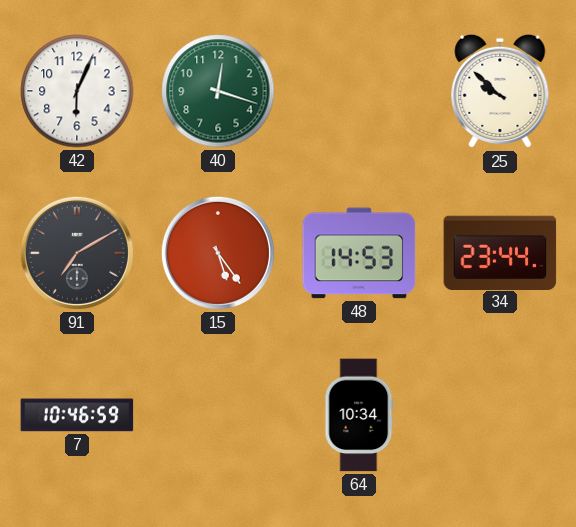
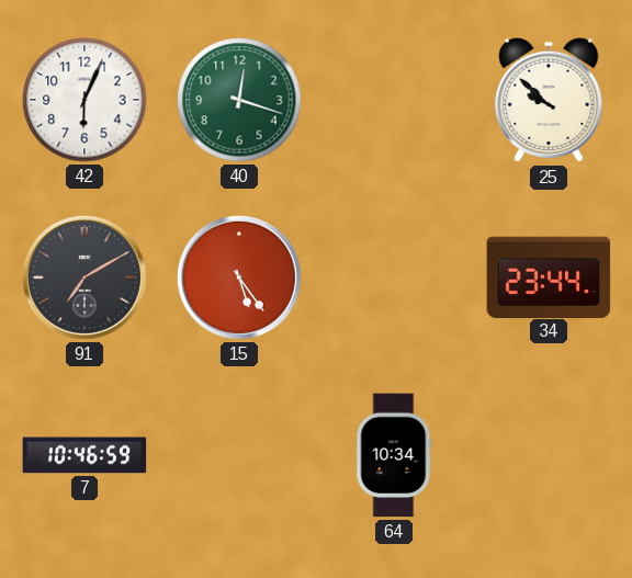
48: 14:53 -> none (359, 253)
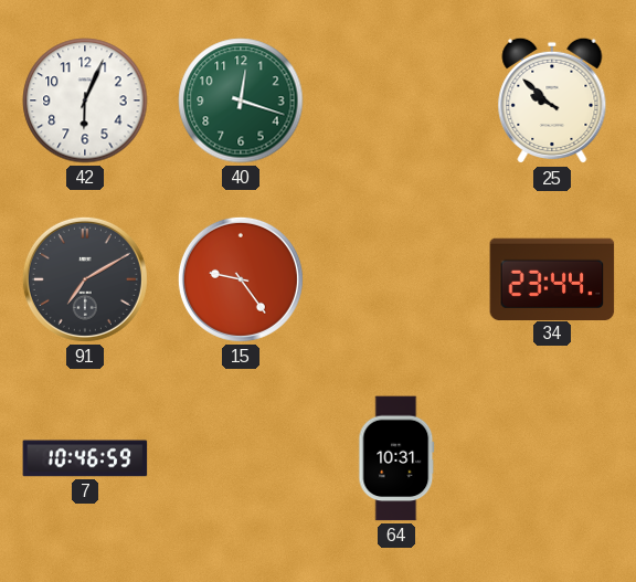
15: 5:24 -> 9:24 (241, 279)
64: 10:34 -> 10:31 (396, 458)
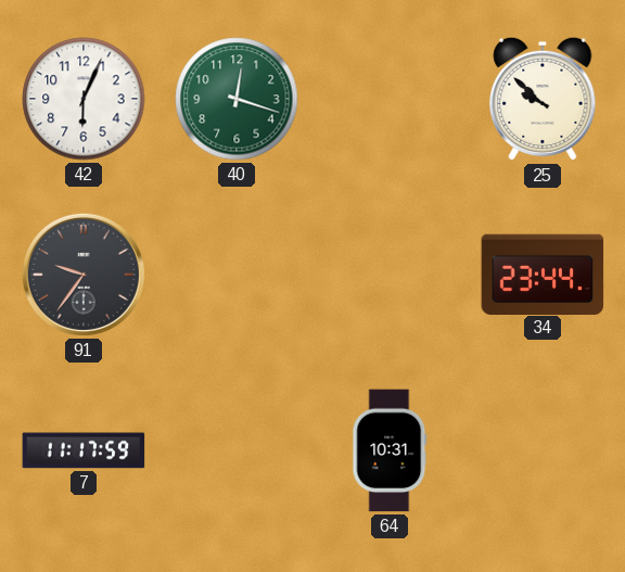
91: 7:10 -> 9:36 (84, 275)
15: 9:24 -> none (241, 279)
7: 10:46 -> 11:17 (84, 450)
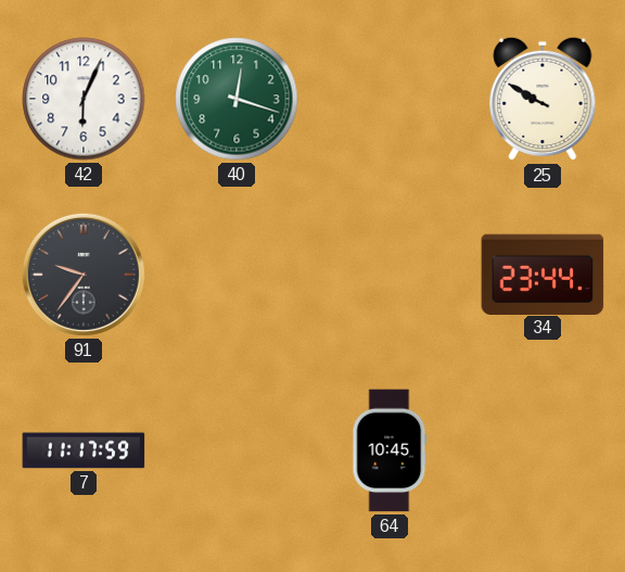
25: 9:52 -> 9:50 (543, 99)
64: 10:31 -> 10:45 (390, 450)
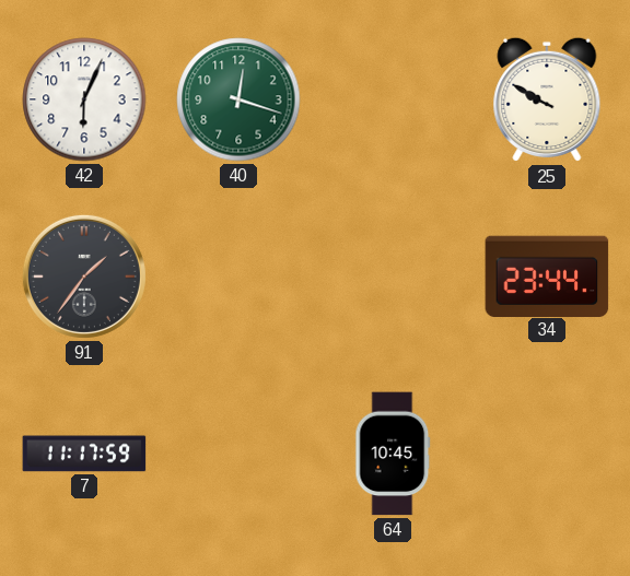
91: 9:36 -> 1:36 (84, 277)
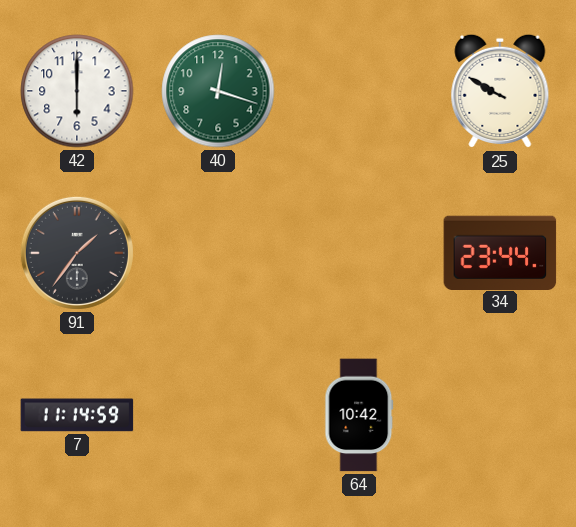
42: 6:04 -> 6:00 (77, 91)
7: 11:17 -> 11:14 (77, 415)
64: 10:45 -> 10:42 (359, 415)
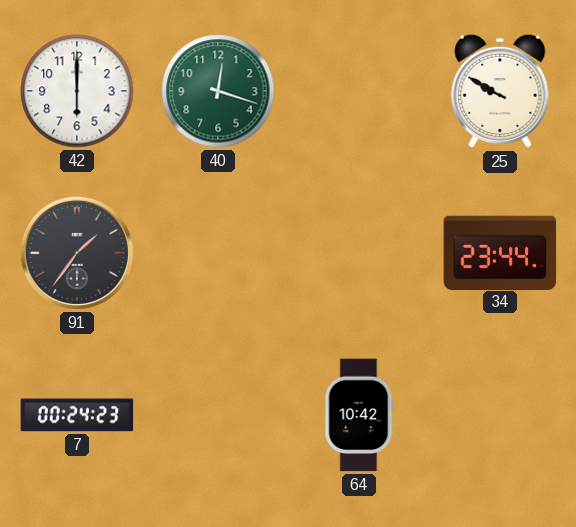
7: 11:14 -> 00:24 (77, 415)
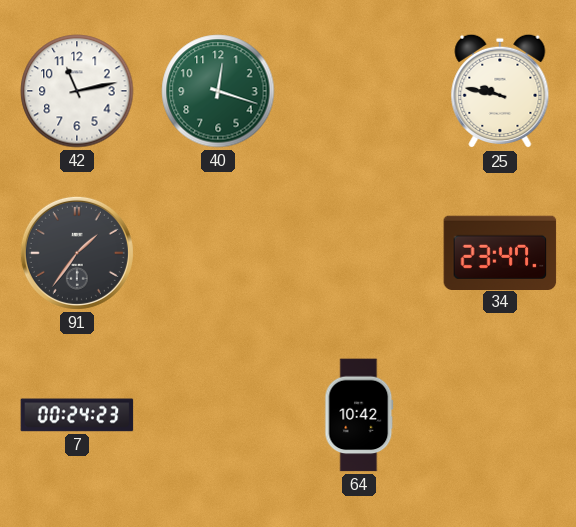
42: 6:00 -> 11:13 (77, 91)
25: 9:50 -> 9:47 (500, 91)
34: 23:44 -> 23:47 (500, 252)
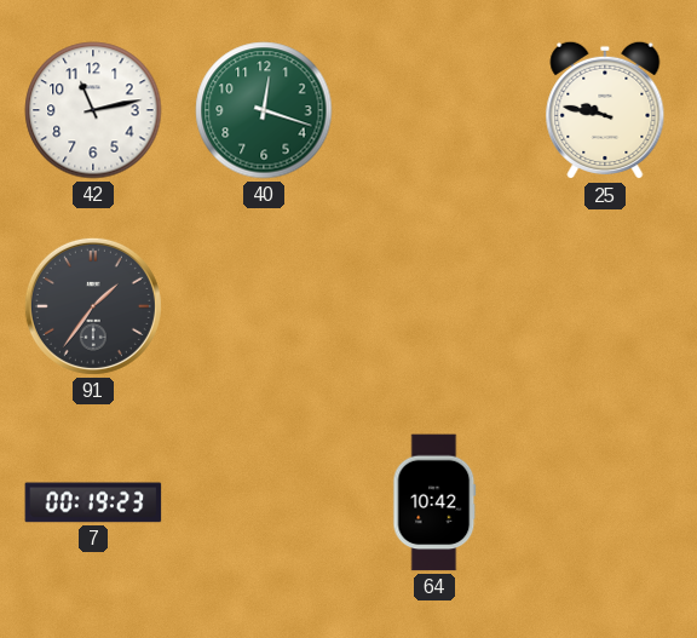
34: 23:47 -> none (500, 252)
7: 00:24 -> 00:19 (93, 502)
